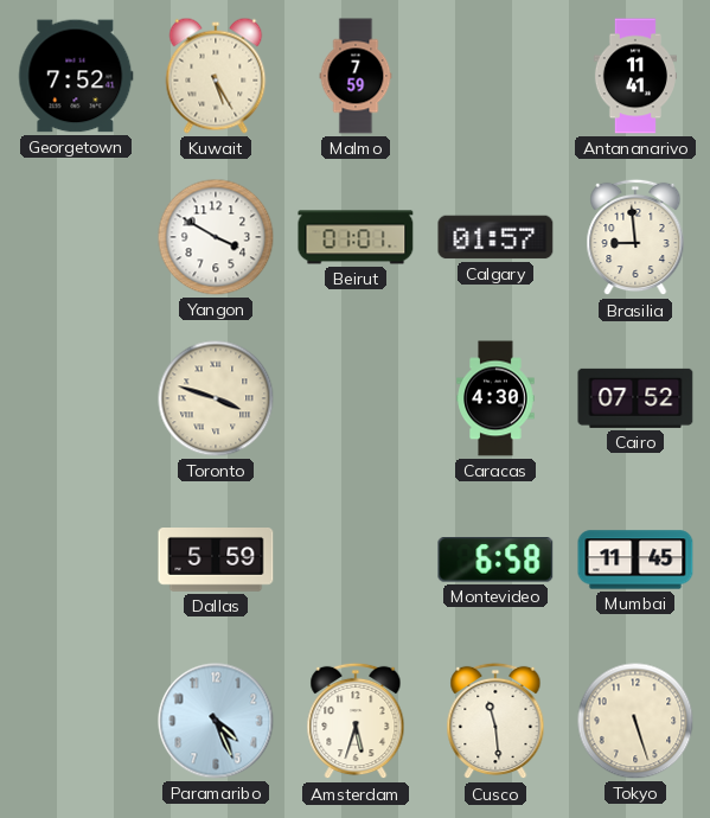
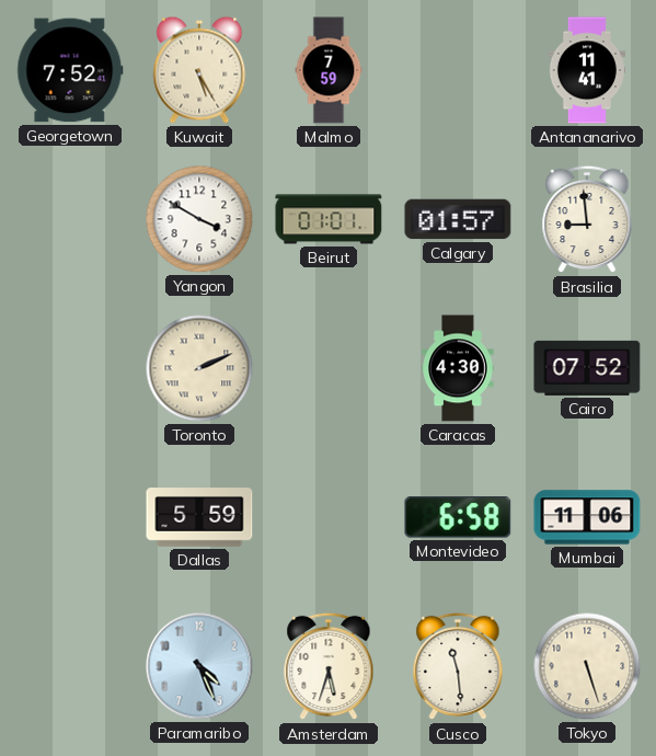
Toronto: 3:48 -> 2:11 (199, 368)
Mumbai: 11:45 -> 11:06 (587, 517)
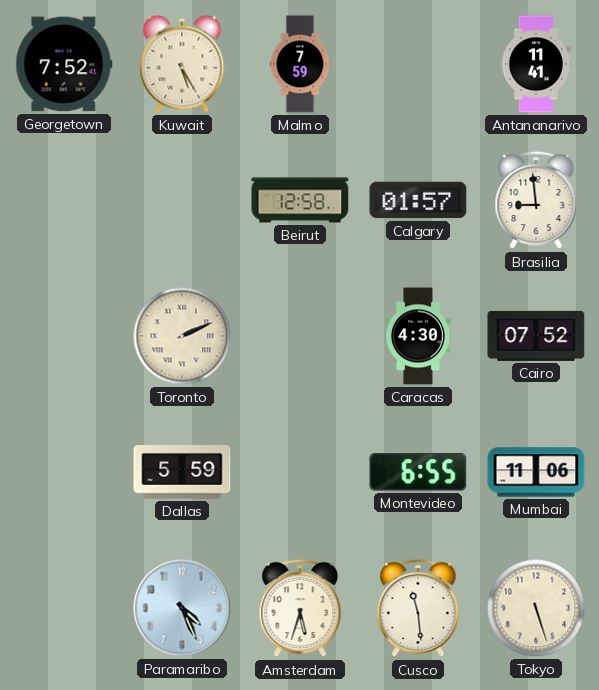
Yangon: 3:50 -> none (199, 219)
Beirut: 01:01 -> 12:58 (300, 200)
Montevideo: 6:58 -> 6:55 (418, 472)
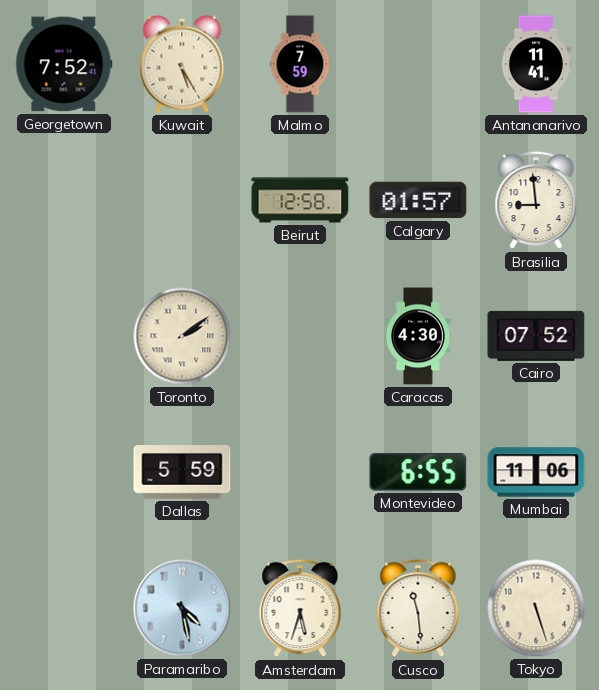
Toronto: 2:11 -> 2:09 (182, 336)
Paramaribo: 4:26 -> 4:28 (182, 608)
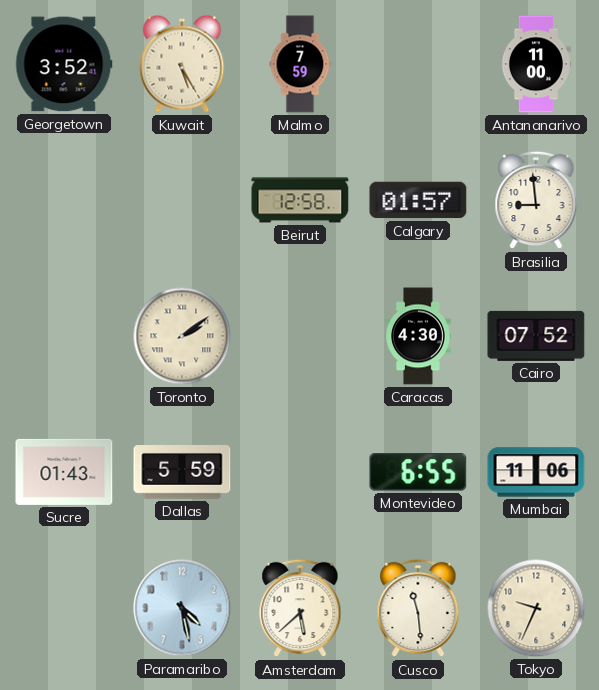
Georgetown: 7:52 -> 3:52 (64, 64)
Antananarivo: 11:41 -> 11:00 (536, 64)
Sucre: none -> 01:43 (64, 472)
Amsterdam: 5:33 -> 5:38 (300, 608)
Tokyo: 5:27 -> 9:34 (536, 608)
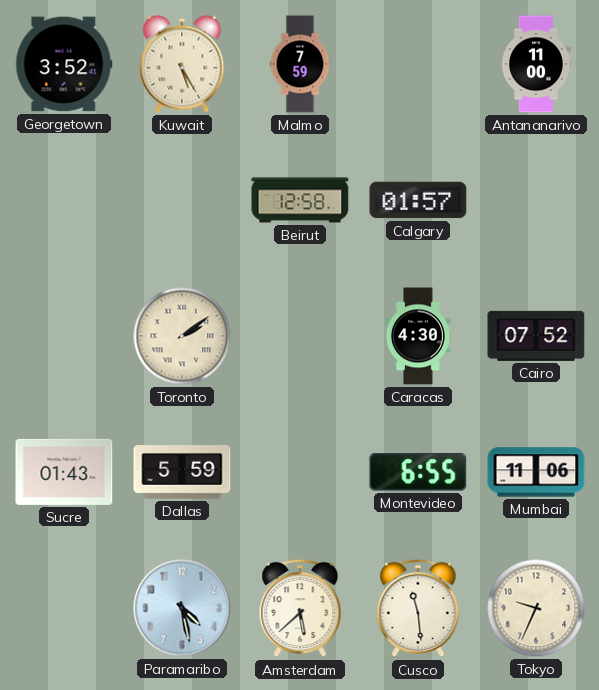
Brasilia: 8:59 -> none (536, 200)
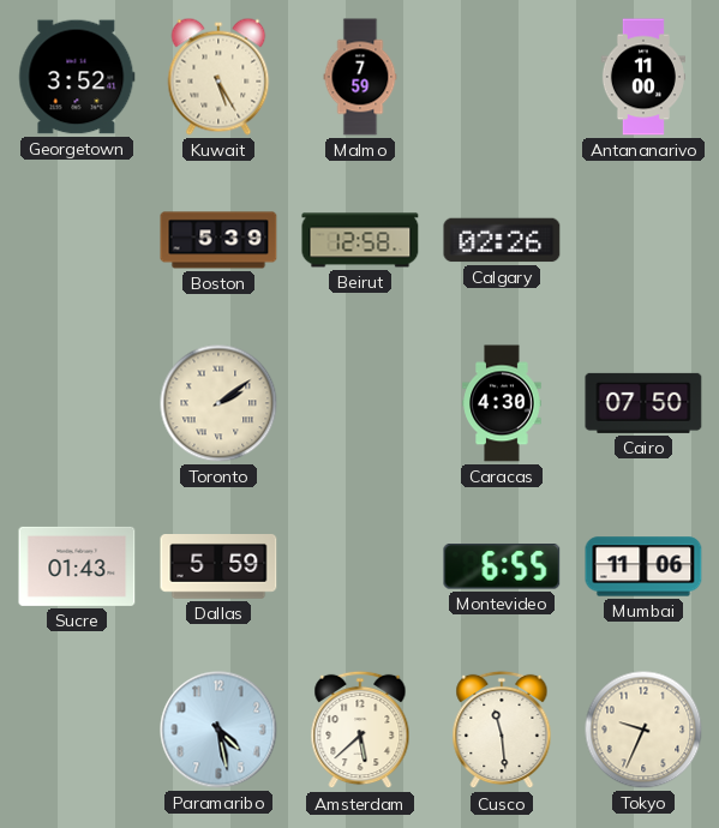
Boston: none -> 5:39 (218, 240)
Calgary: 01:57 -> 02:26 (502, 240)
Cairo: 07:52 -> 07:50 (643, 403)
